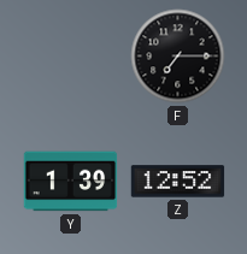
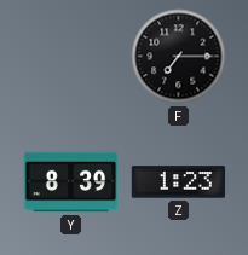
Y: 1:39 -> 8:39 (71, 182)
Z: 12:52 -> 1:23 (179, 182)
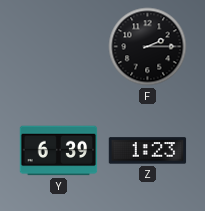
F: 7:15 -> 2:15 (148, 47)
Y: 8:39 -> 6:39 (59, 151)
